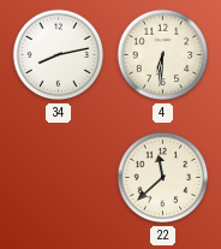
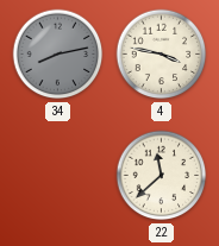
34 dial: white -> grey (58, 55)
4: 6:31 -> 3:47 (162, 55)
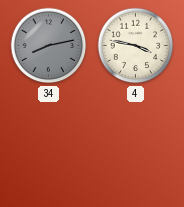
22: 11:38 -> none (162, 176)
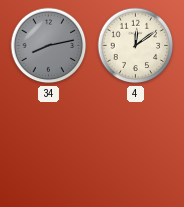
4: 3:47 -> 12:09 (136, 46)
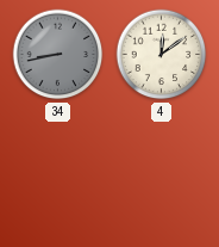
34: 8:13 -> 8:43 (58, 55)
